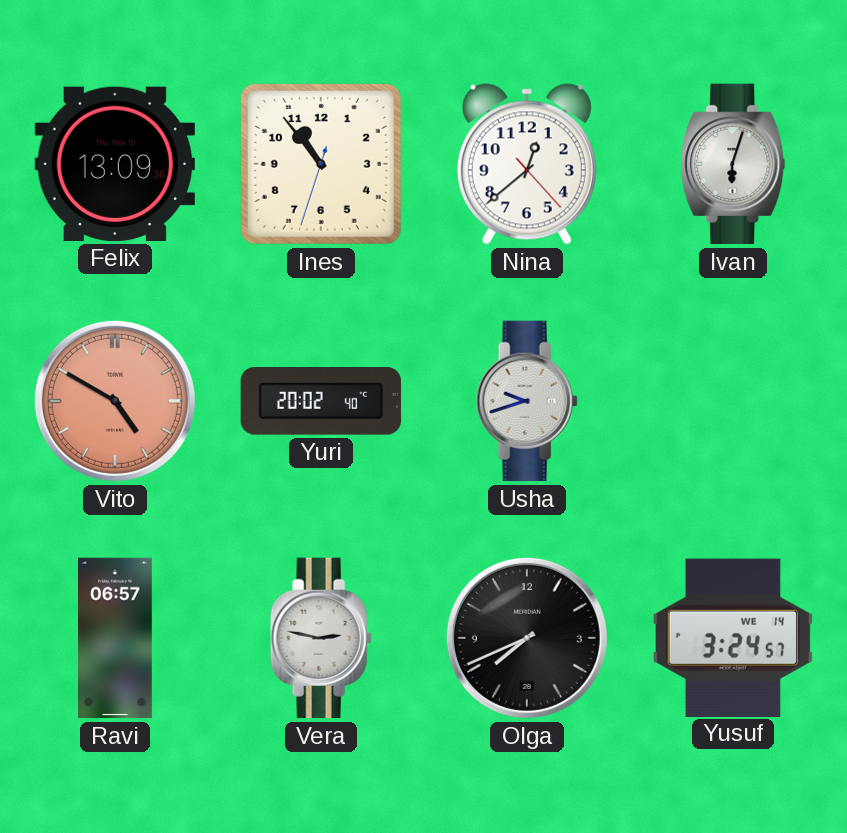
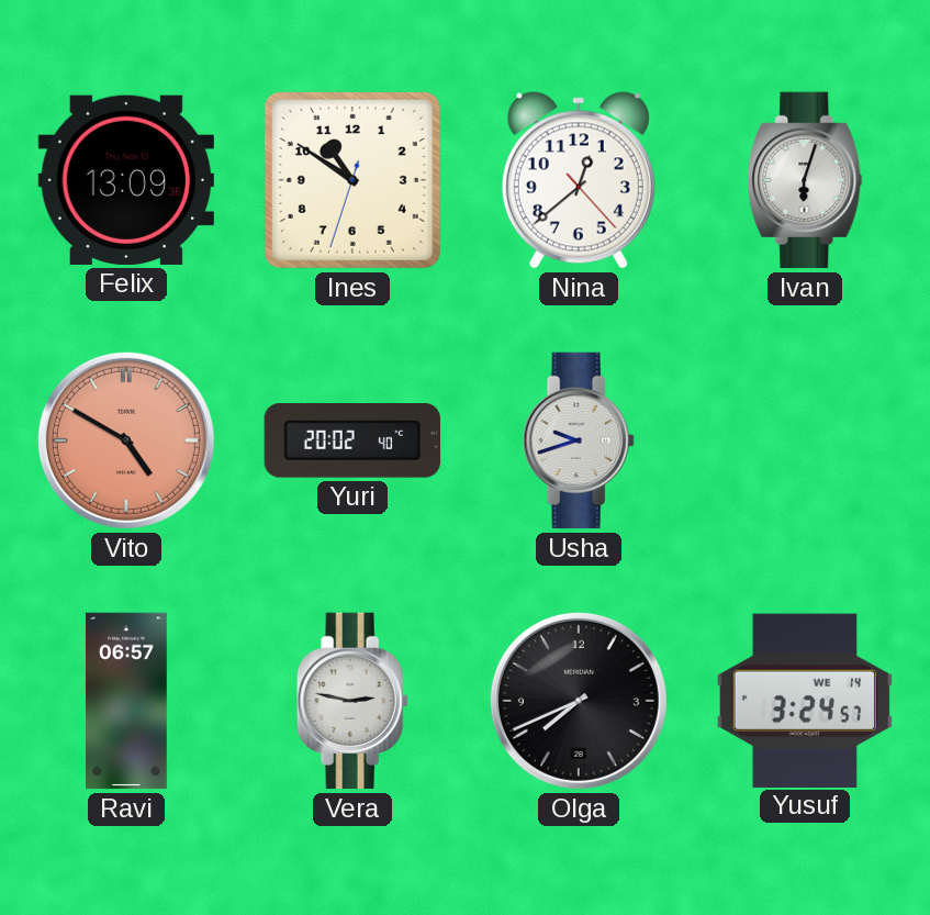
Ines: 10:53 -> 10:50 (352, 180)
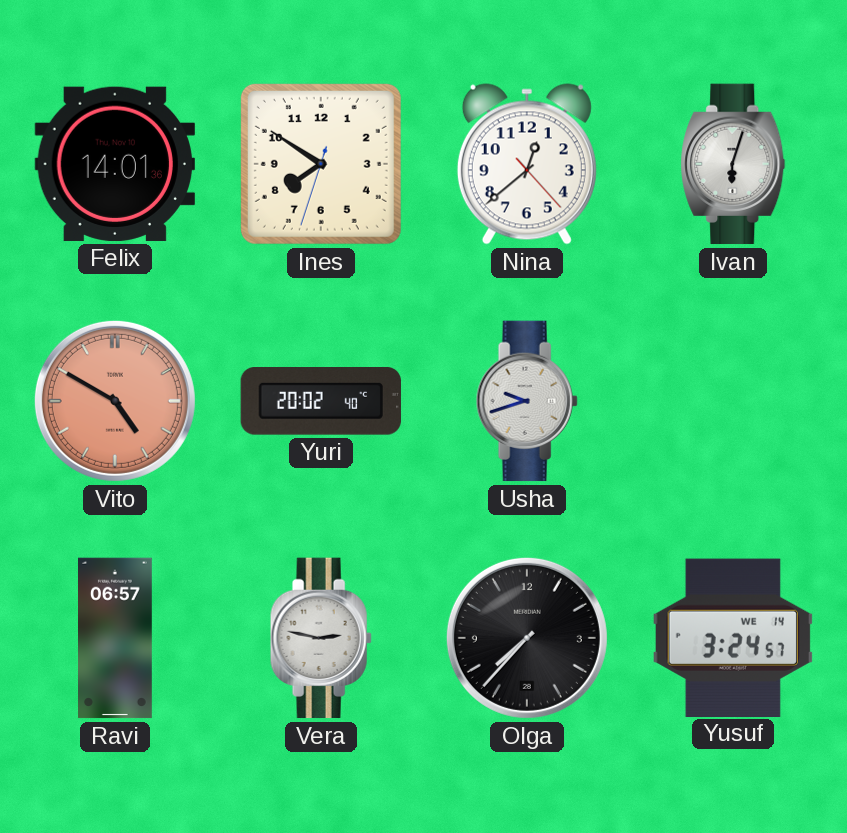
Felix: 13:09 -> 14:01 (114, 164)
Ines: 10:50 -> 7:50 (321, 164)
Olga: 7:41 -> 7:37 (527, 638)
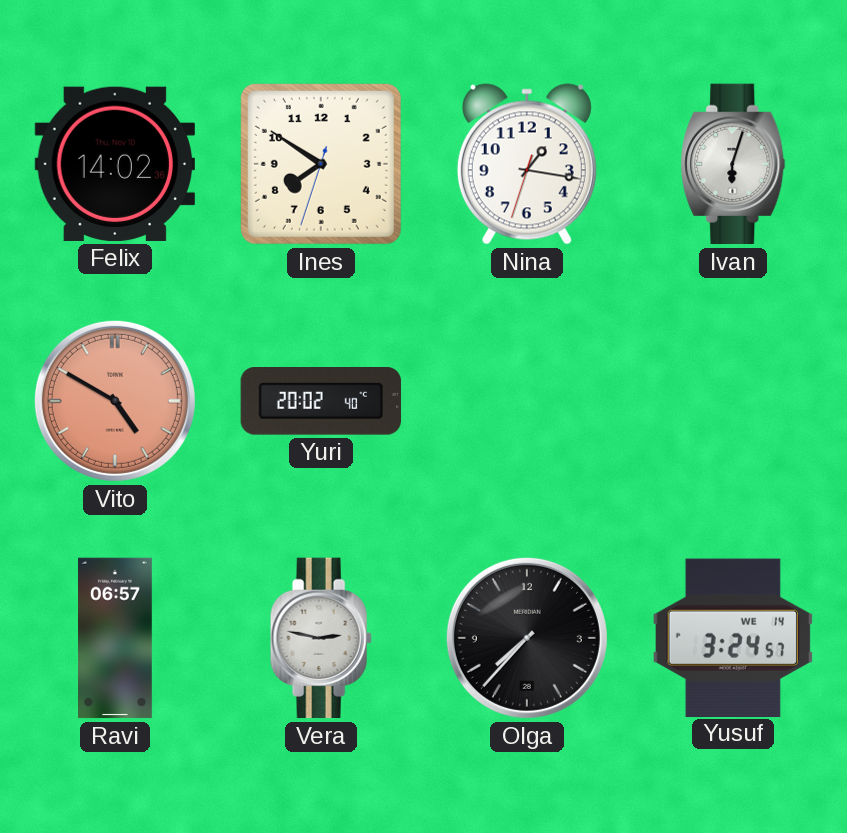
Felix: 14:01 -> 14:02 (114, 164)
Nina: 12:38 -> 1:16 (527, 164)
Usha: 9:42 -> none (527, 401)
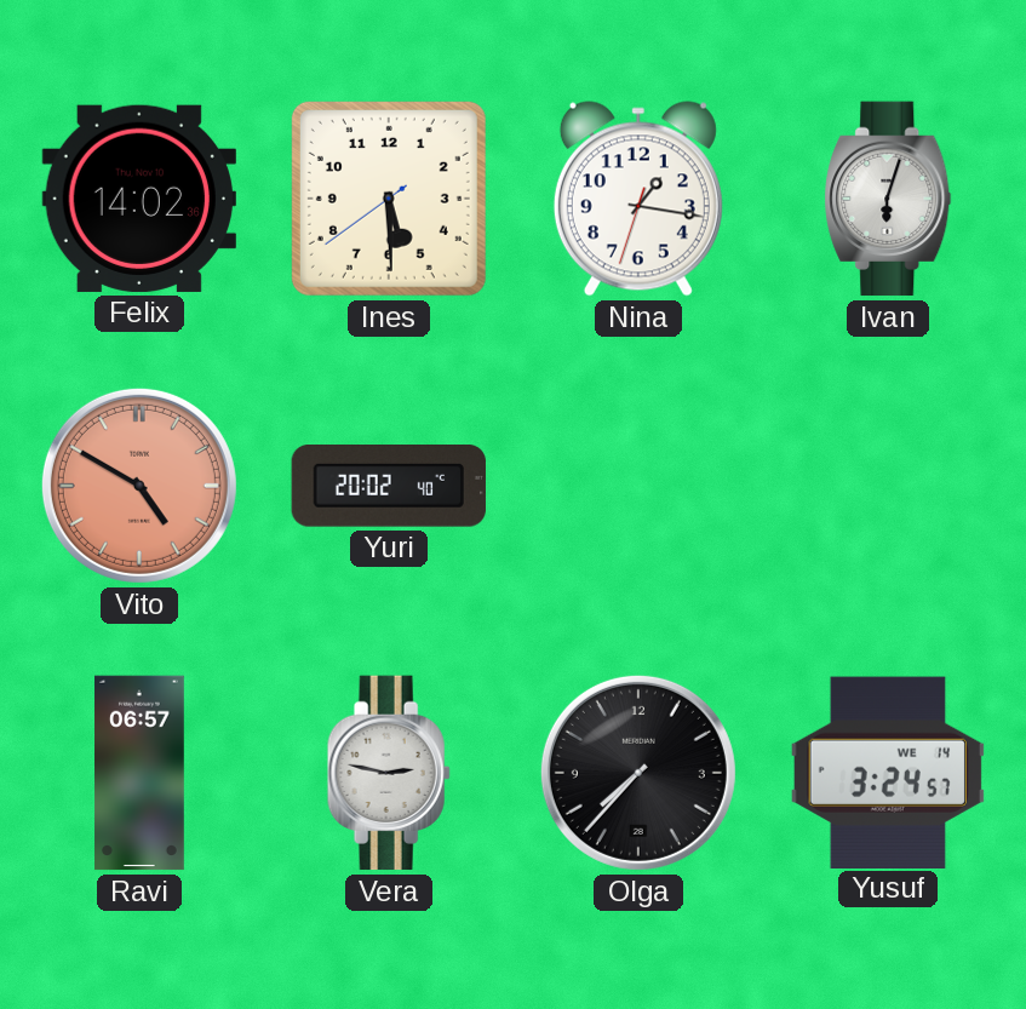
Ines: 7:50 -> 5:29 (389, 199)
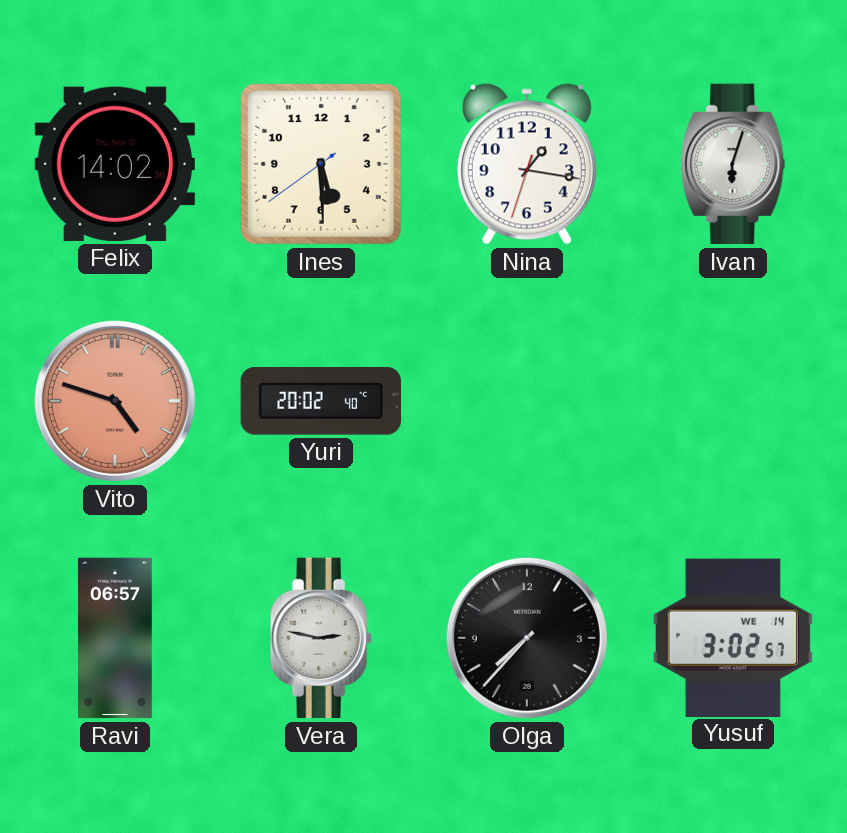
Vito: 4:50 -> 4:48 (115, 401)
Yusuf: 3:24 -> 3:02 (733, 637)
